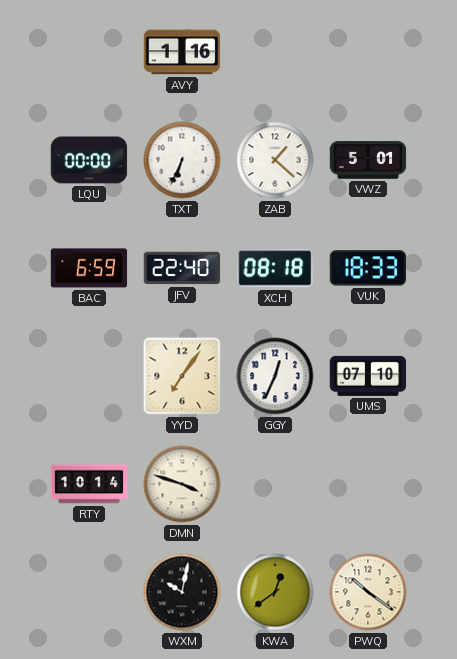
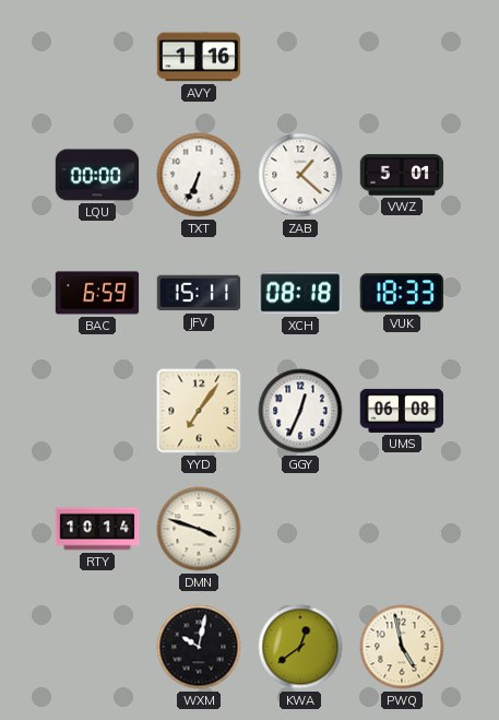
JFV: 22:40 -> 15:11 (199, 293)
UMS: 07:10 -> 06:08 (402, 411)
PWQ: 10:21 -> 4:58 (402, 647)
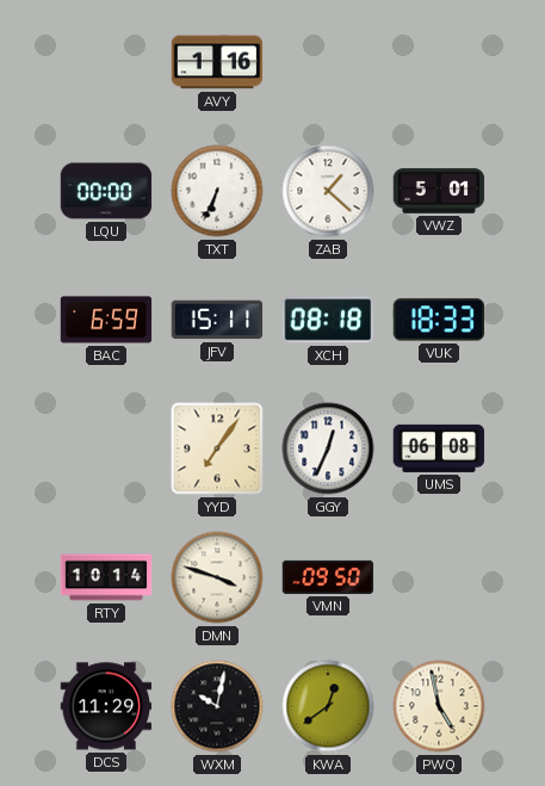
VMN: none -> 09:50 (328, 577)
DCS: none -> 11:29 (106, 706)
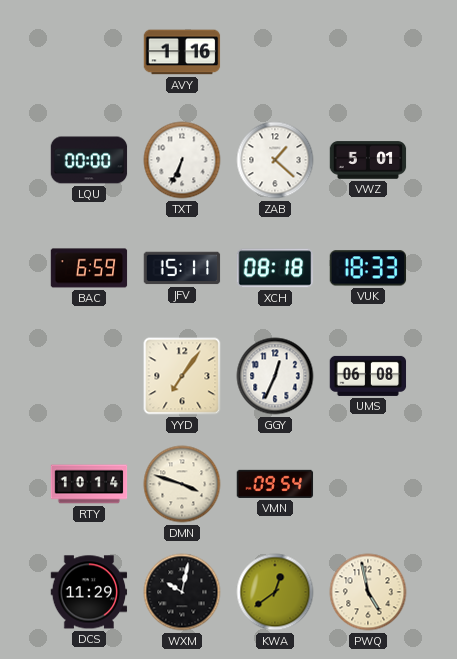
VMN: 09:50 -> 09:54 (275, 484)
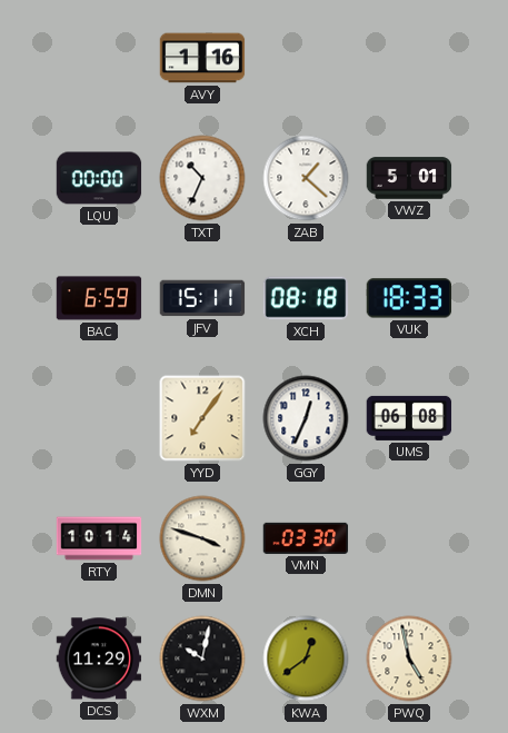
TXT: 6:34 -> 10:34 (202, 178)
VMN: 09:54 -> 03:30 (306, 538)
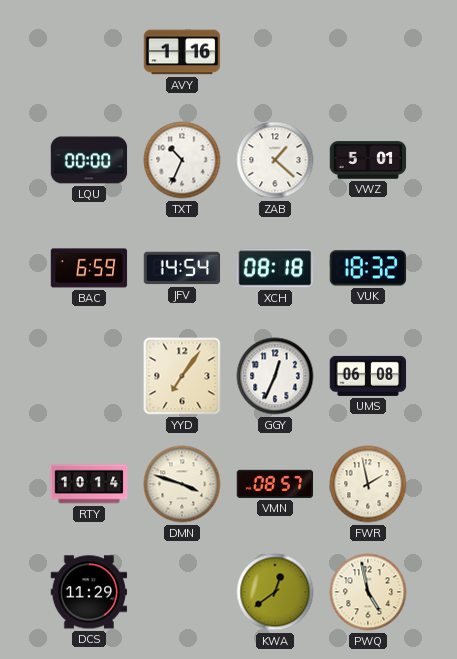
JFV: 15:11 -> 14:54 (182, 268)
VUK: 18:33 -> 18:32 (368, 268)
VMN: 03:30 -> 08:57 (275, 484)
FWR: none -> 1:58 (368, 484)
WXM: 10:02 -> none (202, 658)
